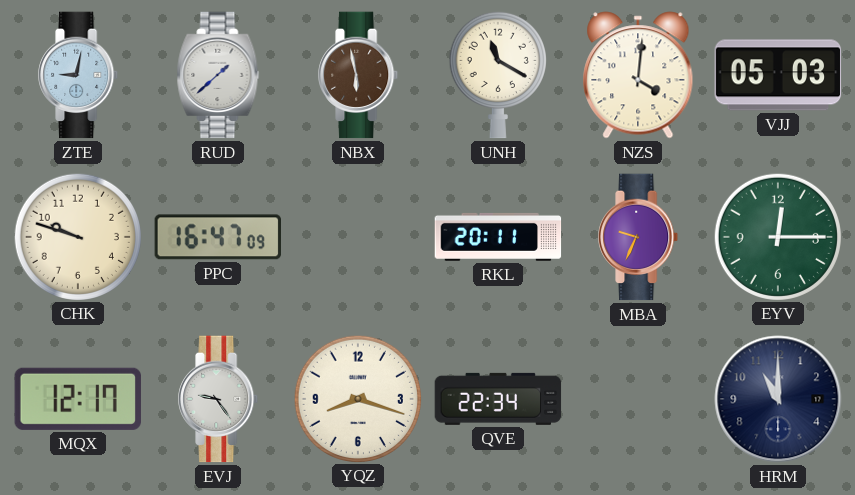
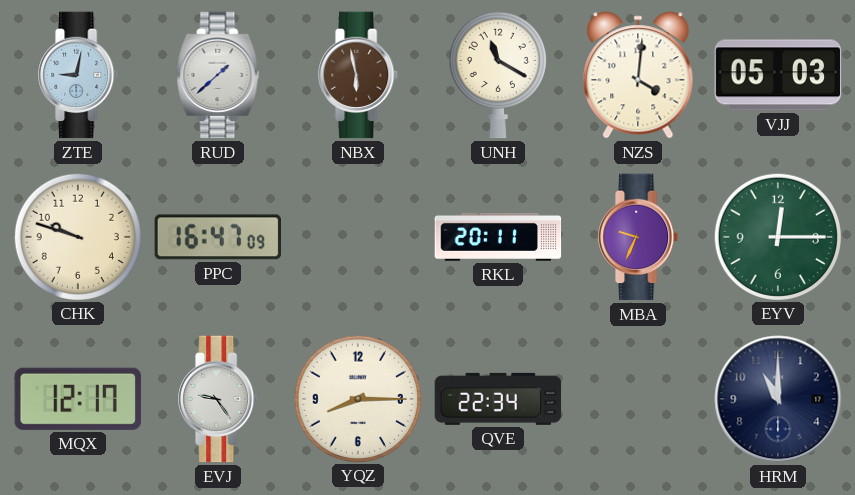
YQZ: 8:18 -> 8:15 (357, 398)
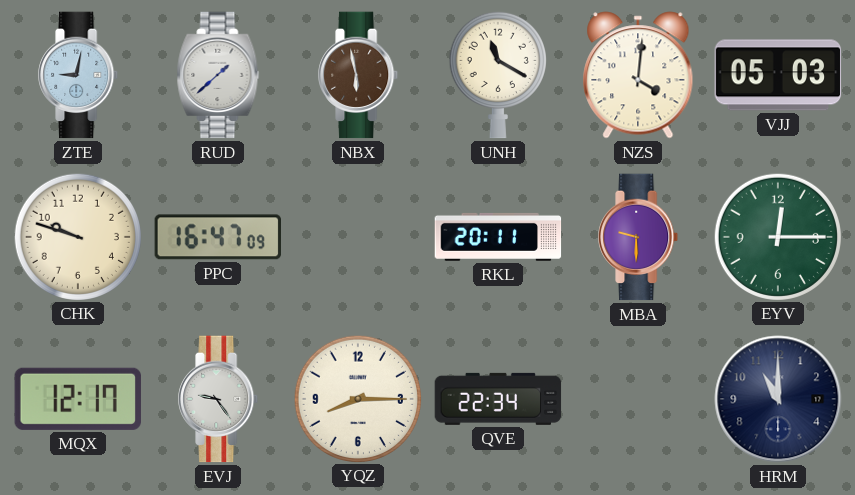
MBA: 9:34 -> 9:30 (639, 237)
